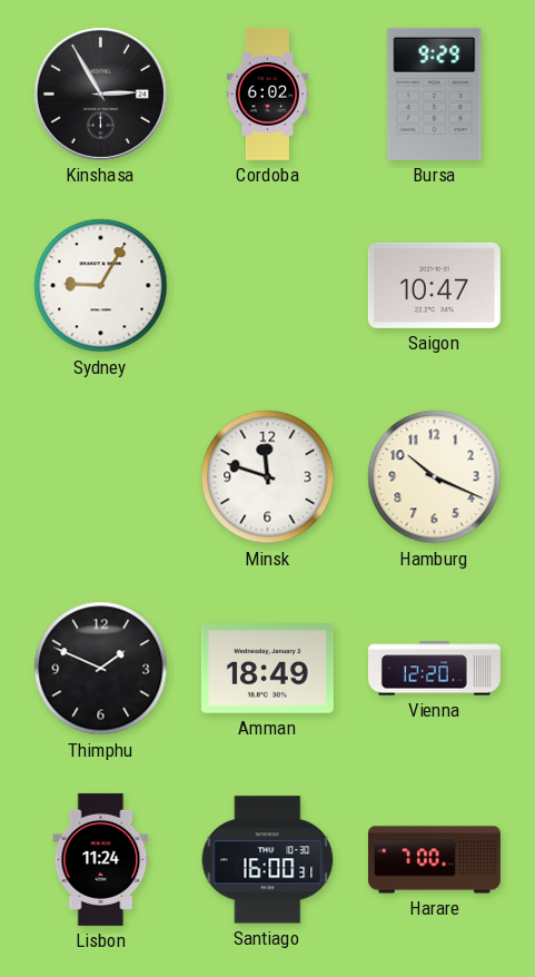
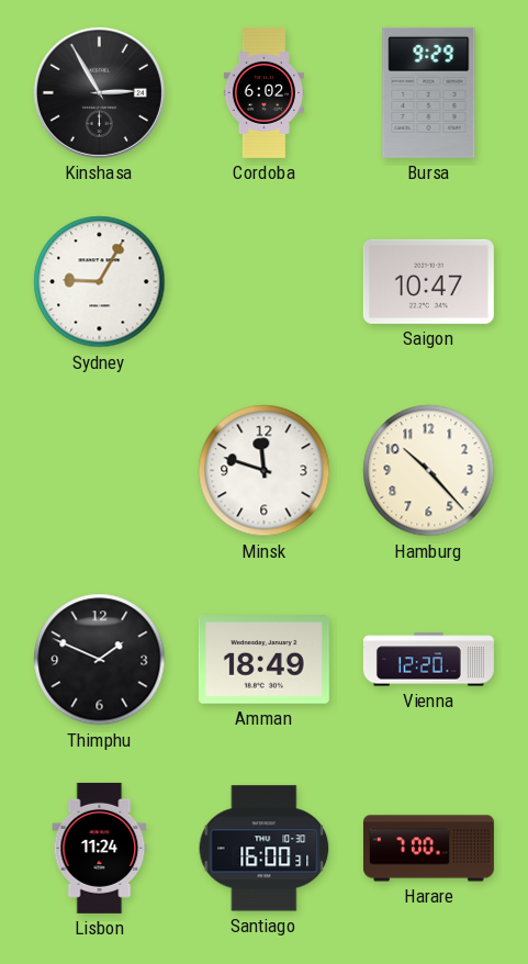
Hamburg: 10:19 -> 10:23 (429, 471)
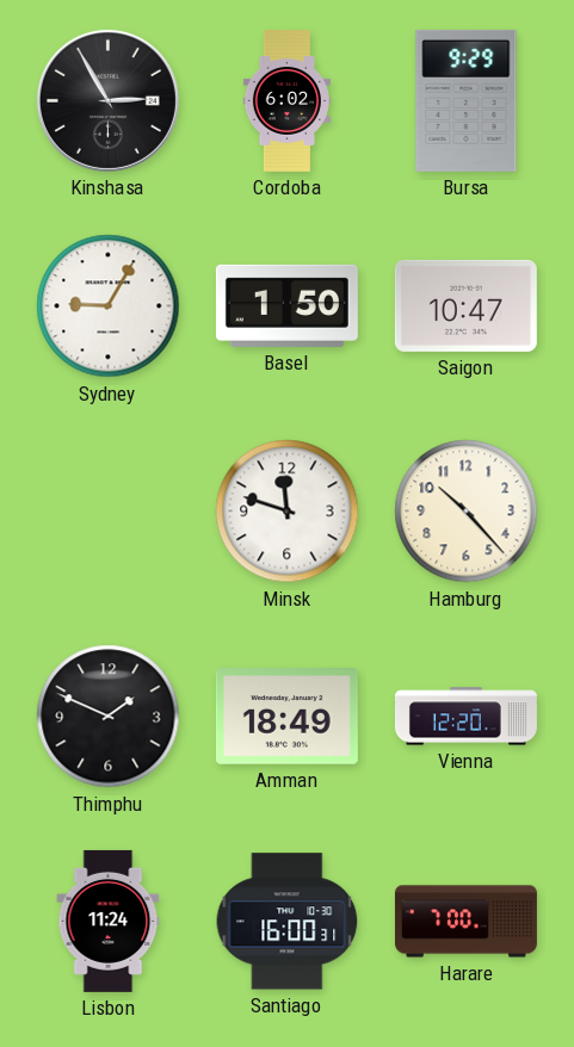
Basel: none -> 1:50 (286, 305)
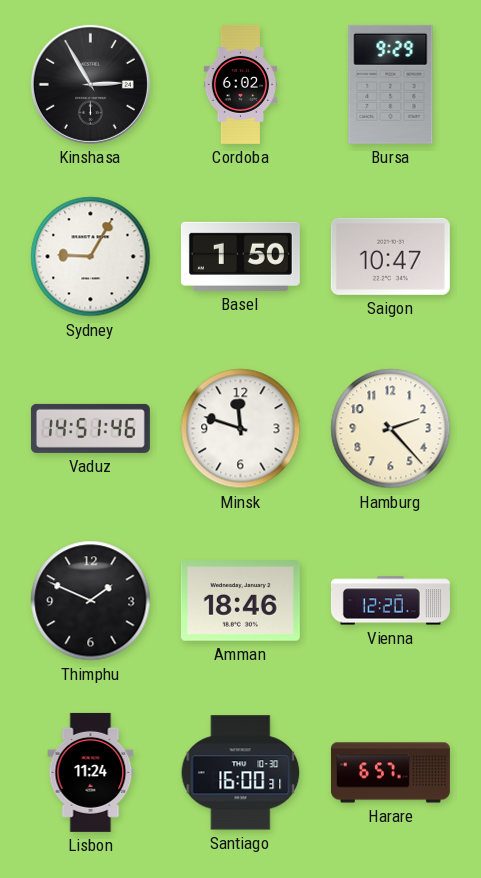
Vaduz: none -> 14:51 (90, 428)
Hamburg: 10:23 -> 2:23 (391, 429)
Amman: 18:49 -> 18:46 (240, 601)
Harare: 7:00 -> 6:57 (390, 773)
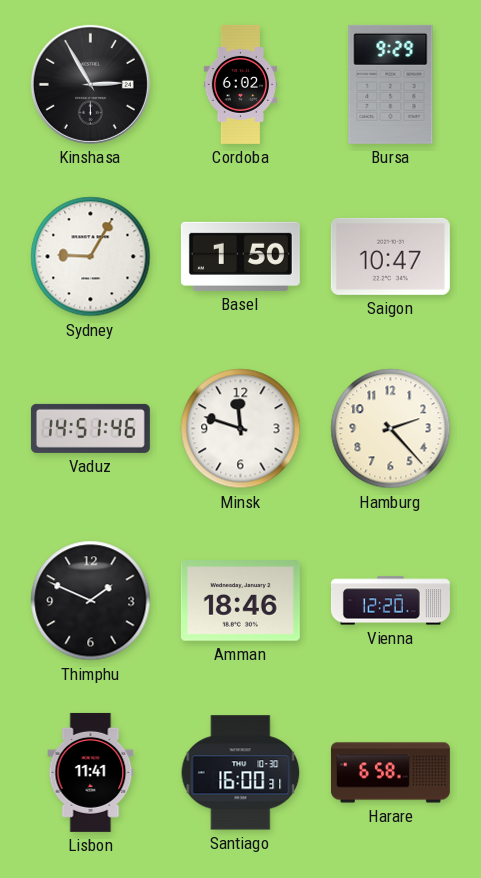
Lisbon: 11:24 -> 11:41 (91, 772)
Harare: 6:57 -> 6:58 (390, 773)
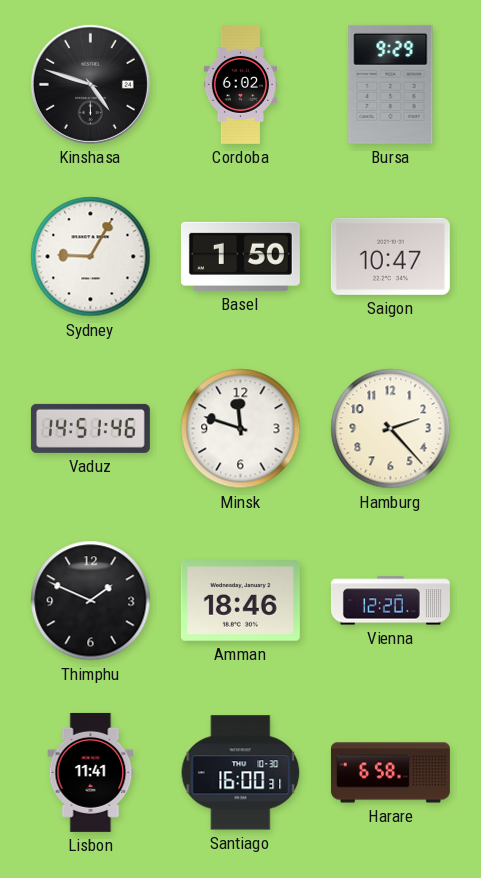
Kinshasa: 2:55 -> 4:48 (90, 84)
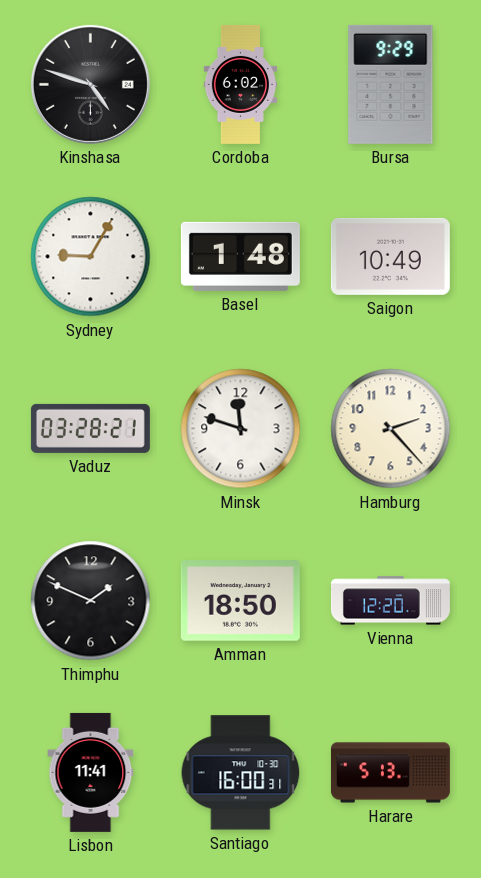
Basel: 1:50 -> 1:48 (240, 256)
Saigon: 10:47 -> 10:49 (390, 256)
Vaduz: 14:51 -> 03:28 (90, 428)
Amman: 18:46 -> 18:50 (240, 601)
Harare: 6:58 -> 5:13 (390, 773)
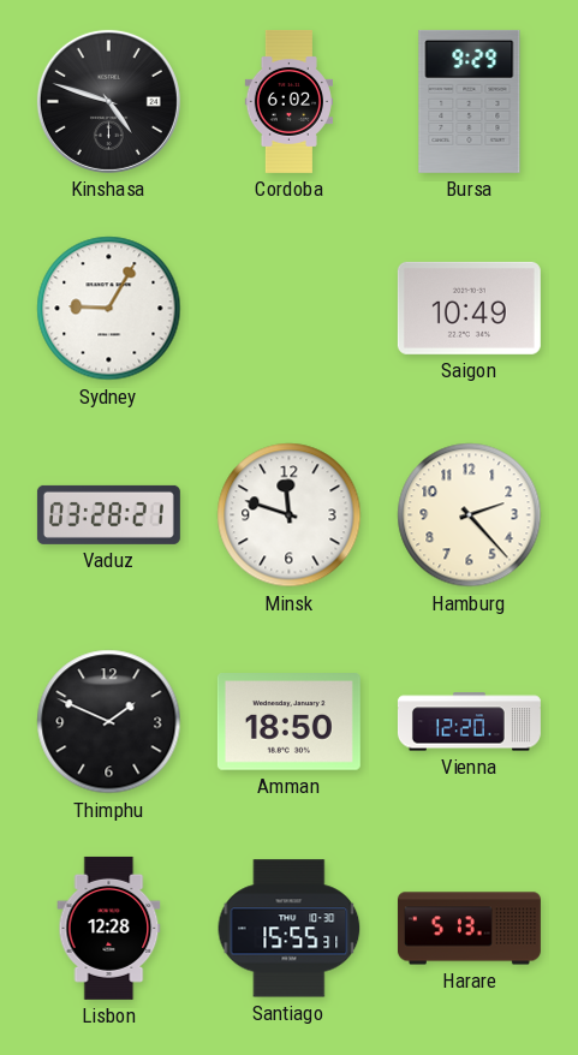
Basel: 1:48 -> none (240, 256)
Lisbon: 11:41 -> 12:28 (109, 928)
Santiago: 16:00 -> 15:55 (290, 929)
